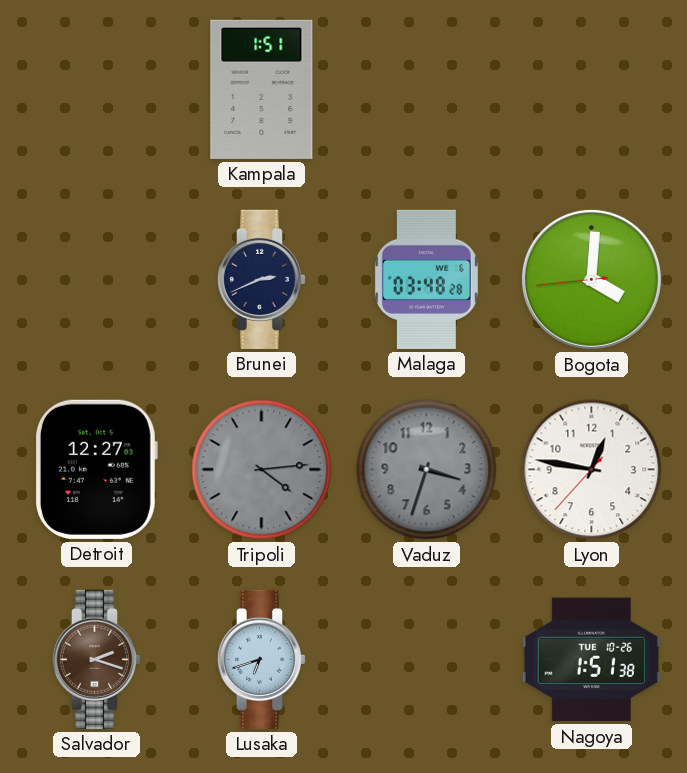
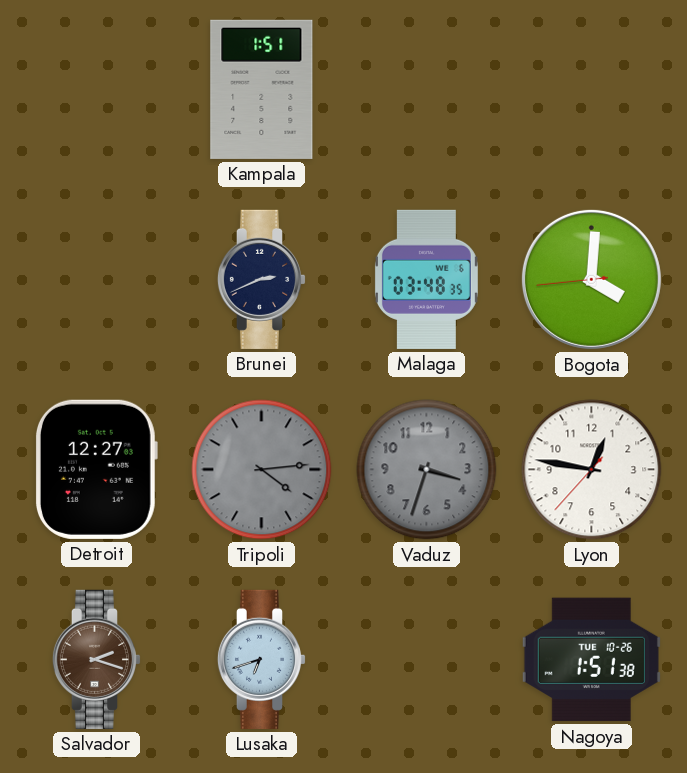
Malaga: 03:48:28 -> 03:48:35 (426, 279)
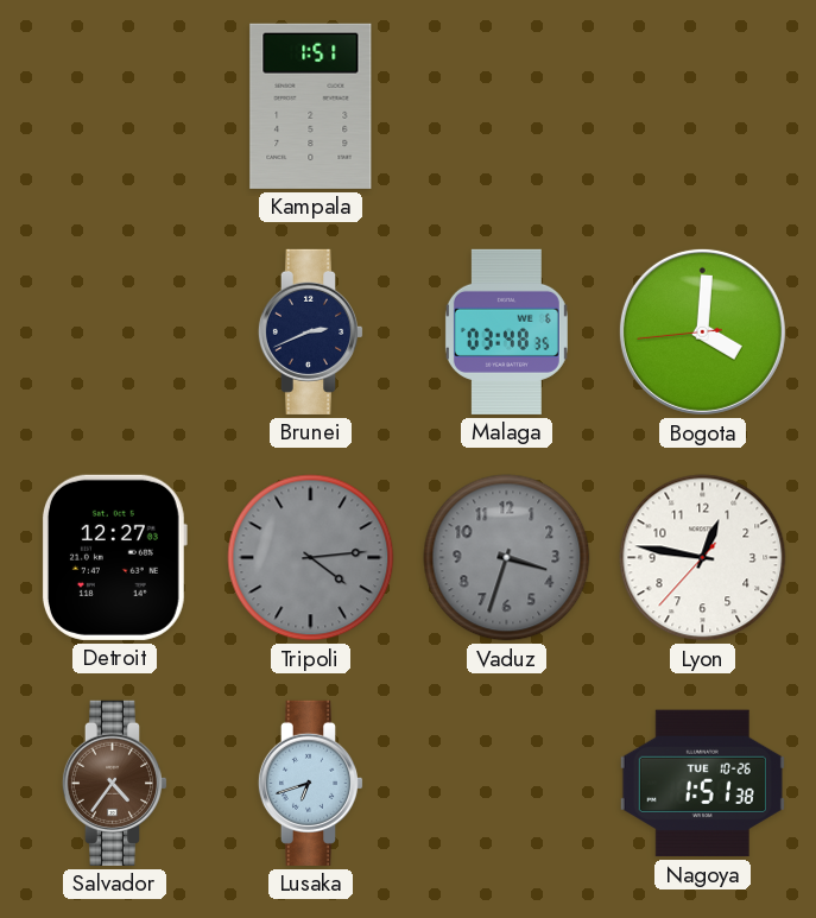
Salvador: 2:18 -> 4:36 (114, 783)
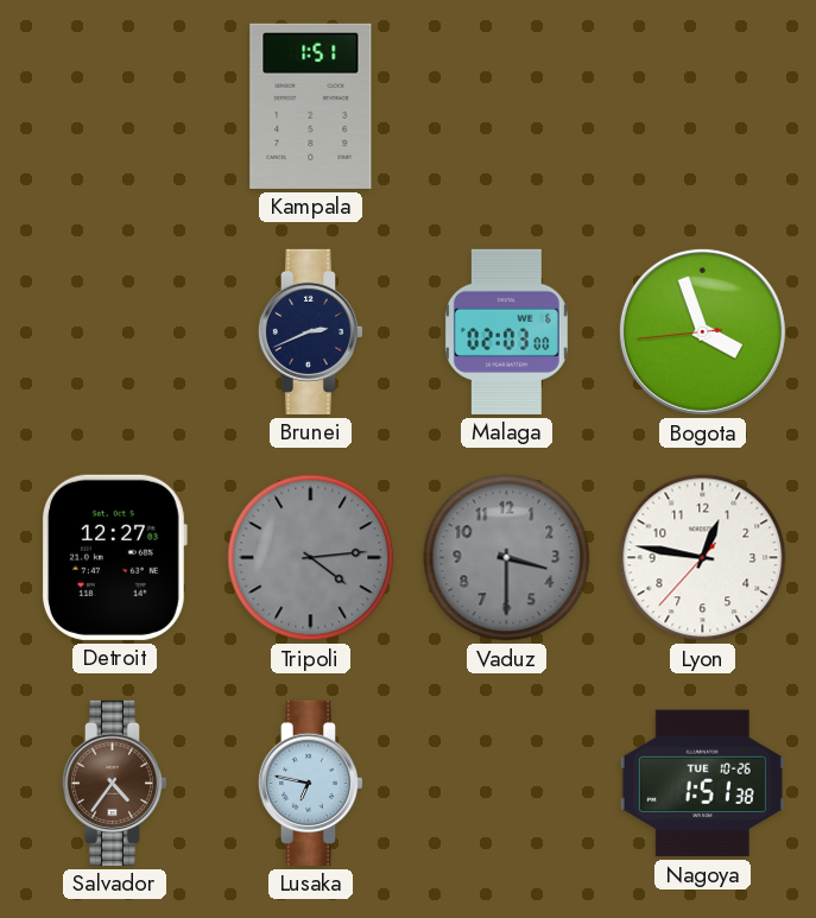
Malaga: 03:48 -> 02:03 (506, 331)
Bogota: 4:00 -> 3:56 (702, 331)
Vaduz: 3:33 -> 3:30 (507, 558)
Lusaka: 6:42 -> 6:47 (310, 783)
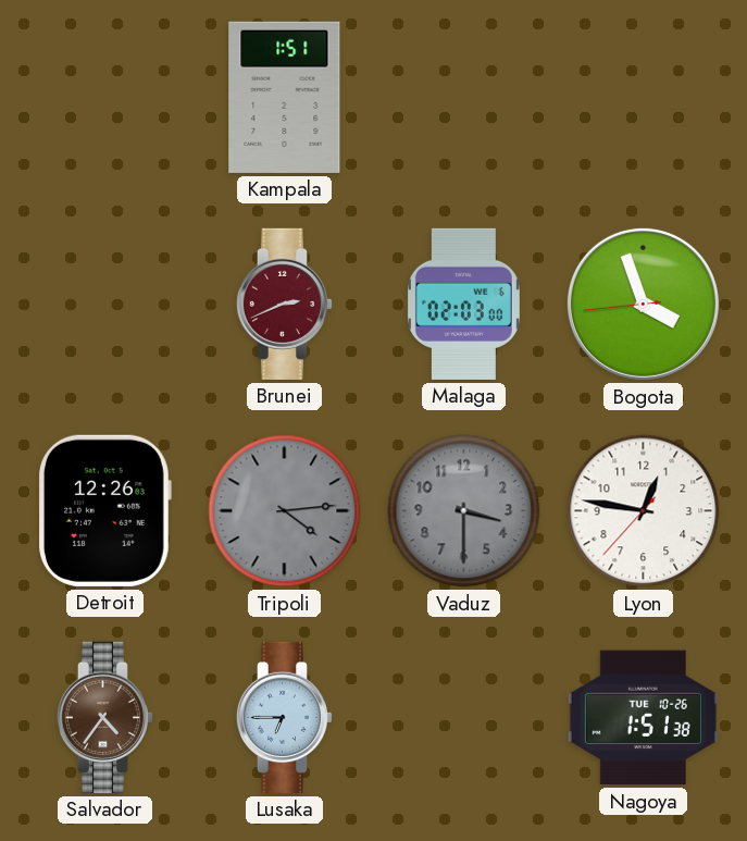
Brunei dial: navy -> burgundy (284, 304)
Detroit: 12:27 -> 12:26 (104, 510)
Lusaka: 6:47 -> 6:45 (284, 717)
